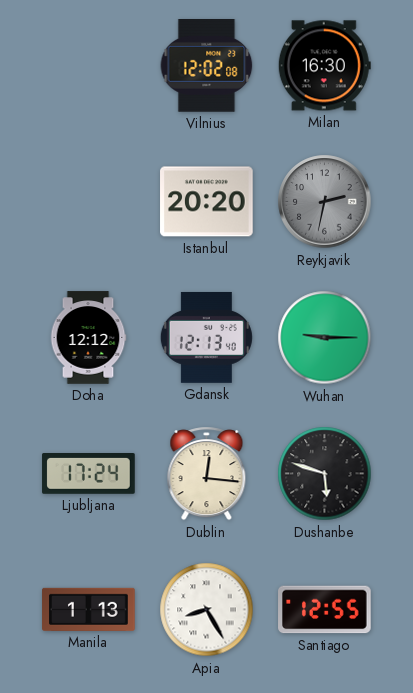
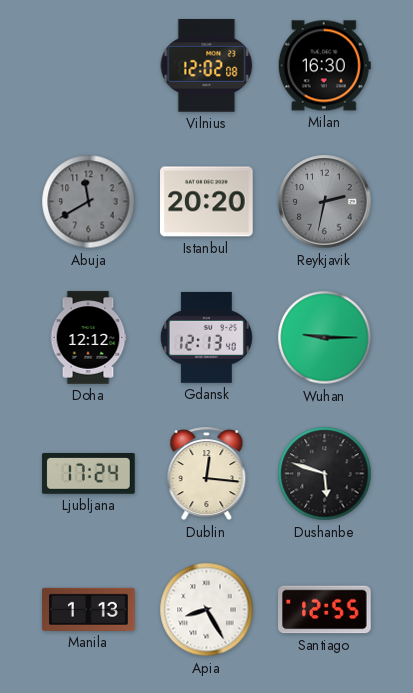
Abuja: none -> 11:40 (89, 202)
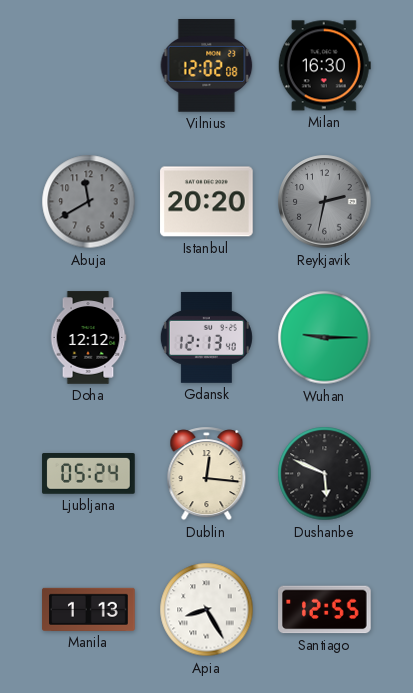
Ljubljana: 17:24 -> 05:24 (89, 474)
Dushanbe: 5:48 -> 5:49 (325, 474)
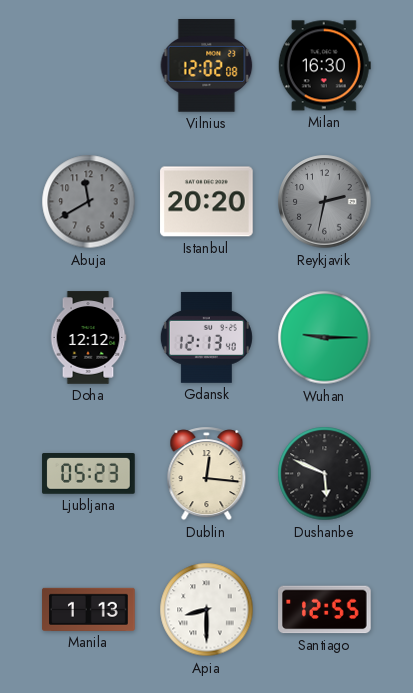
Ljubljana: 05:24 -> 05:23 (89, 474)
Apia: 8:25 -> 8:30 (207, 610)
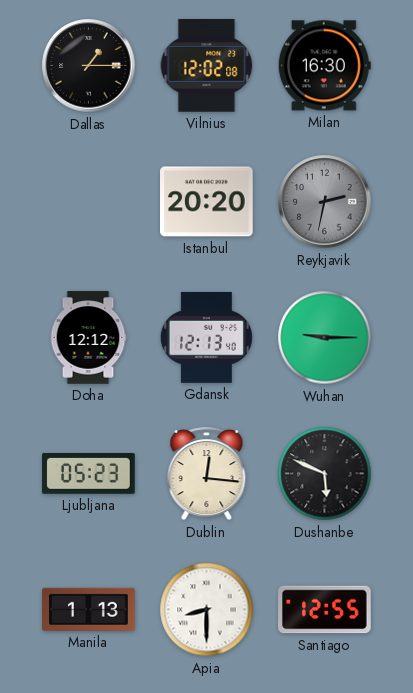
Dallas: none -> 1:15 (89, 66)
Abuja: 11:40 -> none (89, 202)
